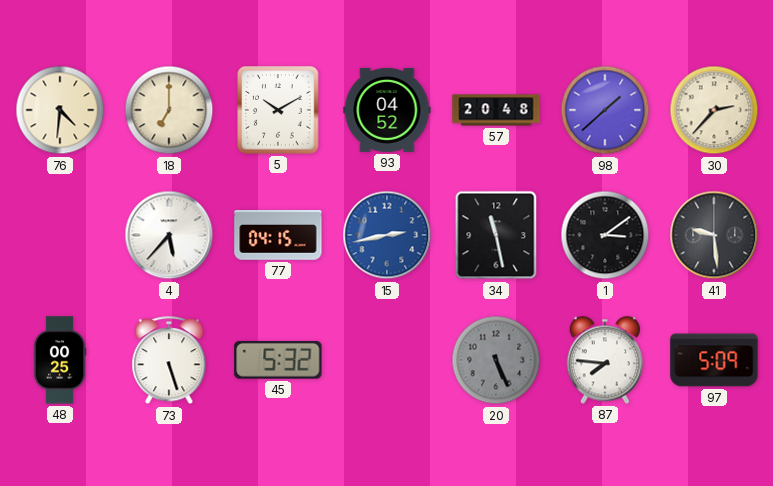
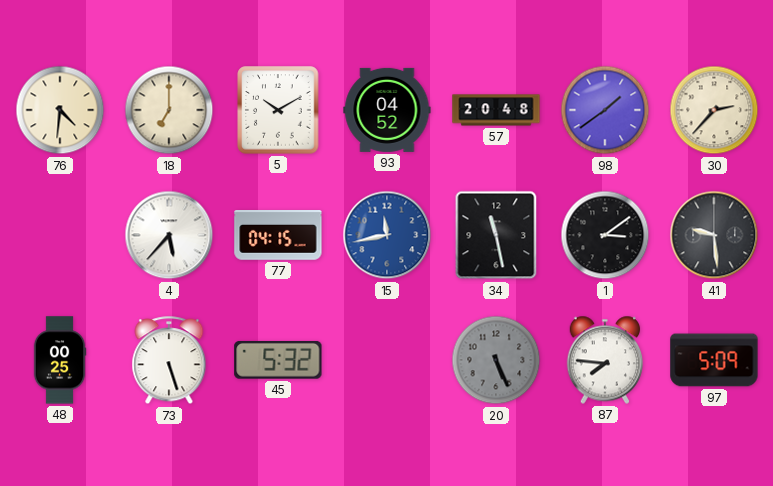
98: 1:38 -> 1:39 (605, 110)
15: 2:43 -> 11:43 (387, 235)
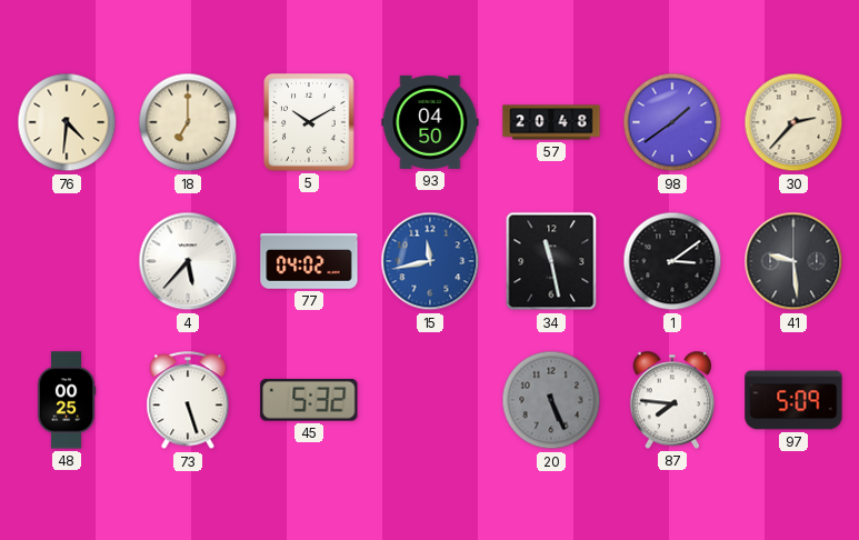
93: 04:52 -> 04:50 (430, 122)
77: 04:15 -> 04:02 (309, 261)
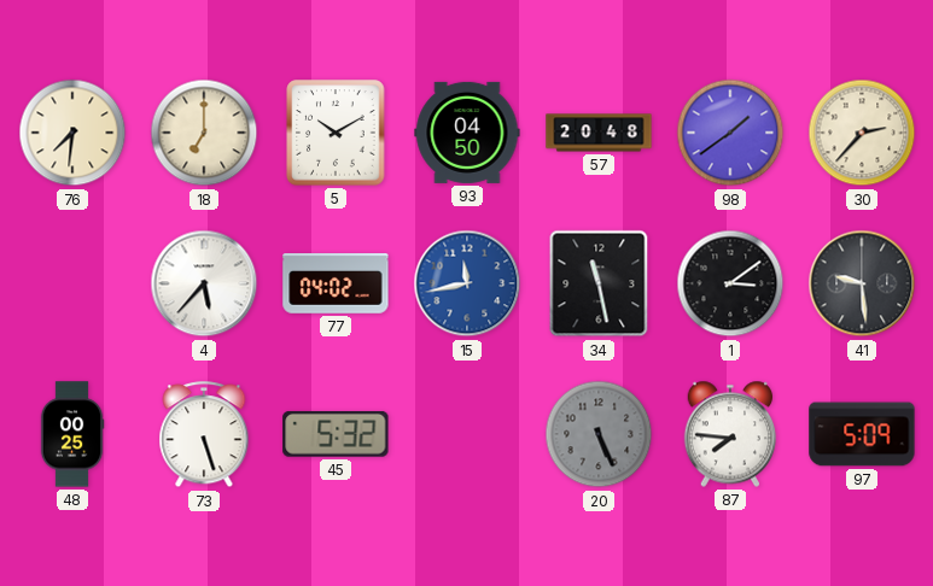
76: 4:31 -> 7:31 (72, 133)
